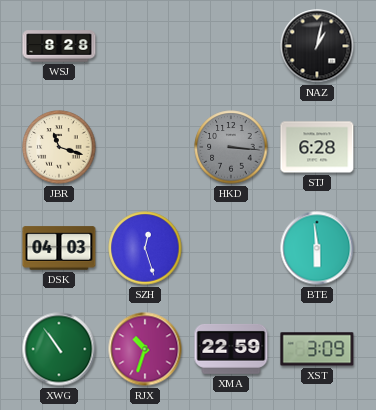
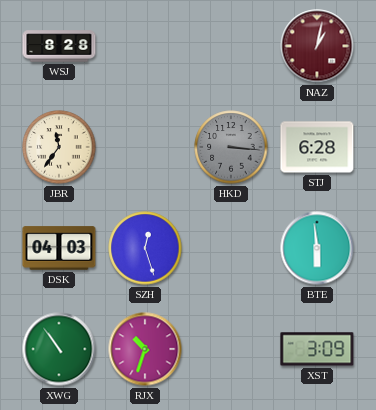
NAZ dial: black -> burgundy (317, 46)
JBR: 11:18 -> 11:36 (59, 147)
XMA: 22:59 -> none (231, 349)
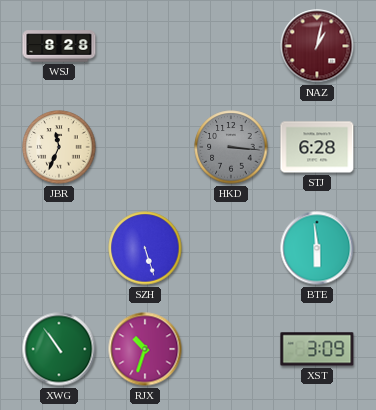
JBR: 11:36 -> 11:34 (59, 147)
DSK: 04:03 -> none (59, 248)
SZH: 12:27 -> 5:27 (145, 248)
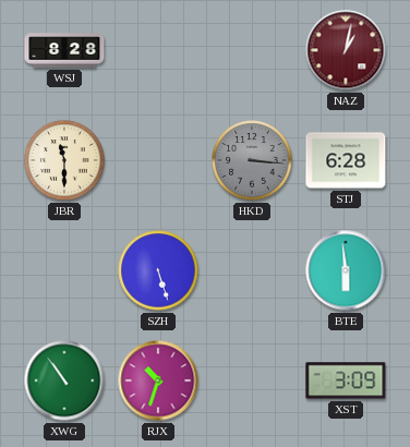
JBR: 11:34 -> 11:30 (64, 160)
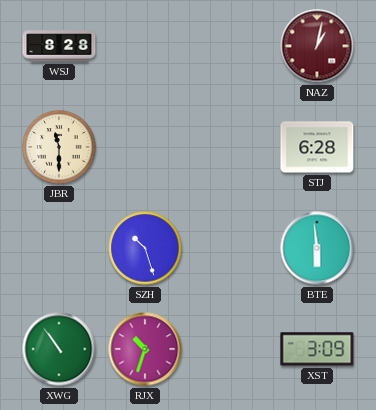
HKD: 3:16 -> none (252, 160)
SZH: 5:27 -> 10:27 (145, 248)
